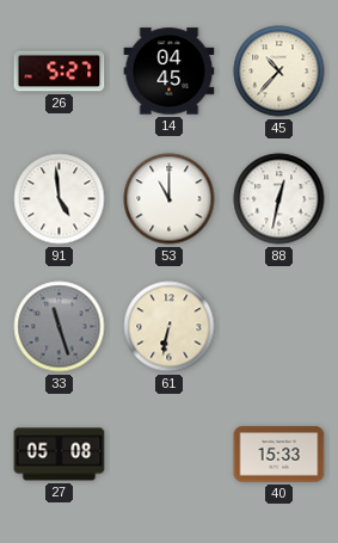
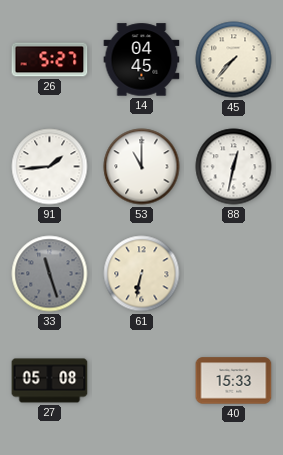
45: 10:37 -> 7:37 (234, 60)
91: 4:59 -> 1:44 (50, 167)
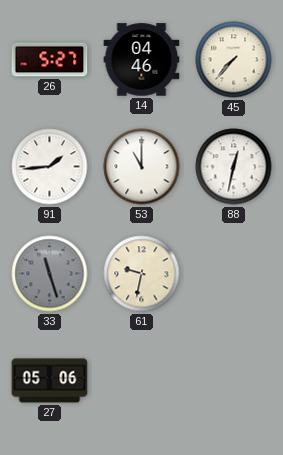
14: 04:45 -> 04:46 (142, 60)
61: 6:32 -> 9:32 (142, 274)
27: 05:08 -> 05:06 (50, 381)
40: 15:33 -> none (234, 381)
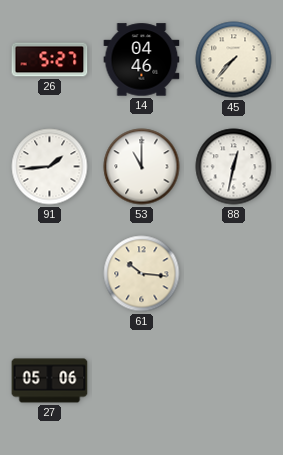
33: 11:27 -> none (50, 274)
61: 9:32 -> 10:16 (142, 274)
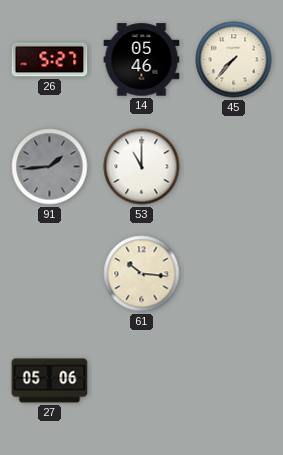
14: 04:46 -> 05:46 (142, 60)
91 dial: white -> grey (50, 167)
88: 12:32 -> none (234, 167)
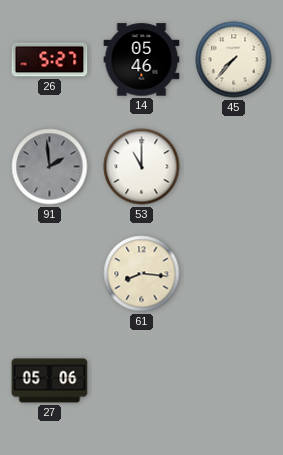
91: 1:44 -> 1:59 (50, 167)
61: 10:16 -> 8:16 (142, 274)
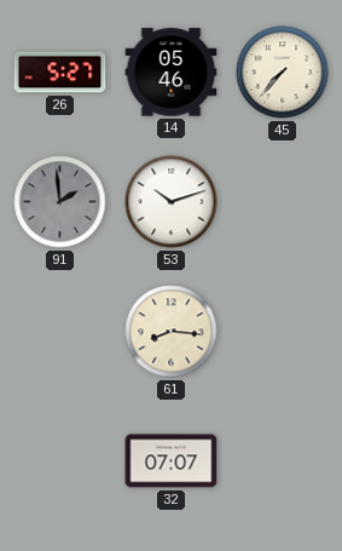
53: 11:00 -> 10:12 (172, 202)
27: 05:06 -> none (50, 381)
32: none -> 07:07 (172, 461)
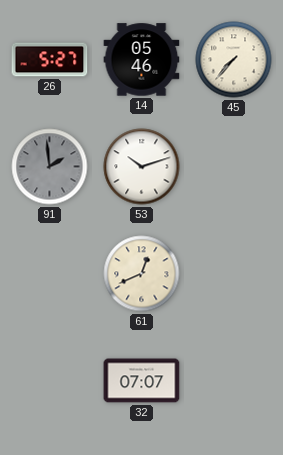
61: 8:16 -> 12:41 (142, 274)
